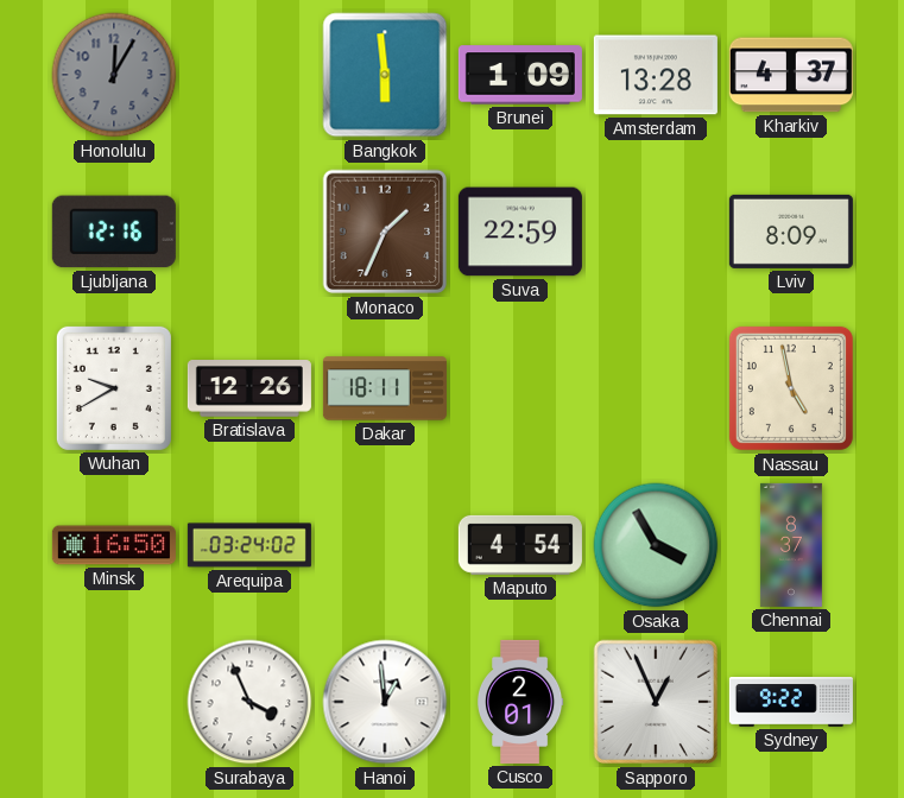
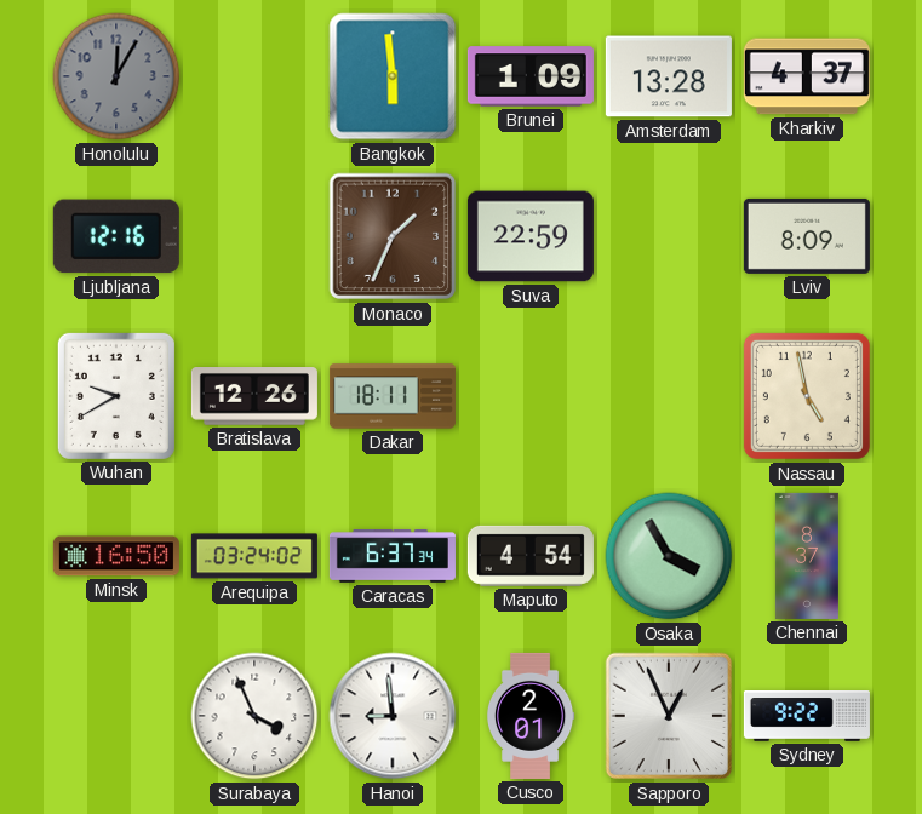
Caracas: none -> 6:37 (393, 556)
Hanoi: 12:59 -> 8:59 (393, 716)
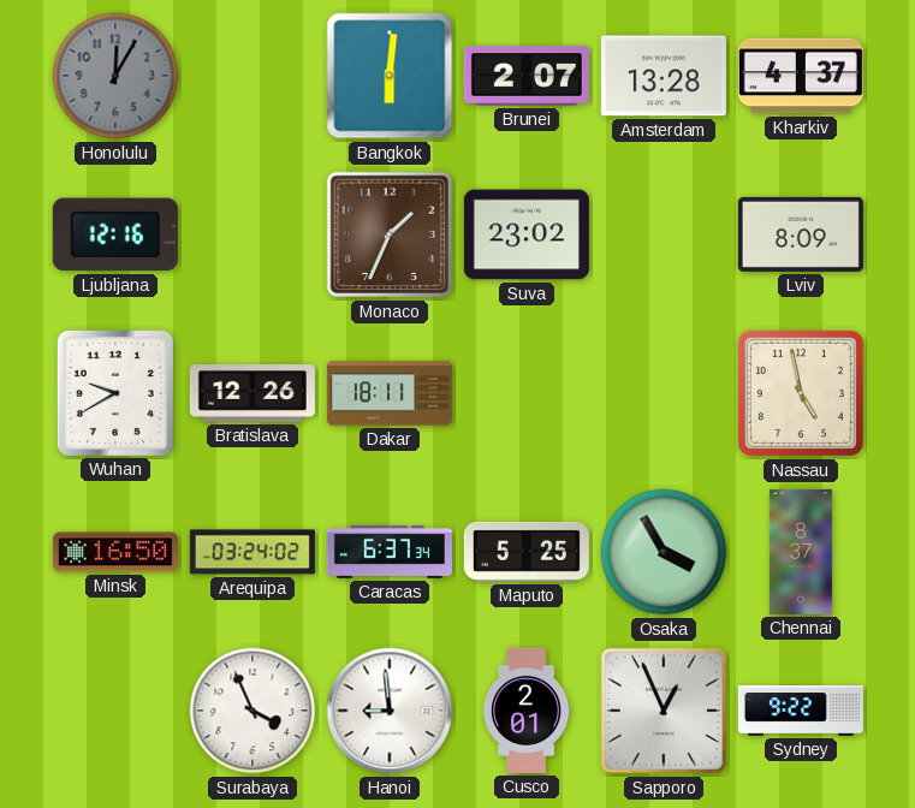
Bangkok: 5:59 -> 6:01 (390, 76)
Brunei: 1:09 -> 2:07 (527, 76)
Suva: 22:59 -> 23:02 (527, 234)
Maputo: 4:54 -> 5:25 (527, 552)
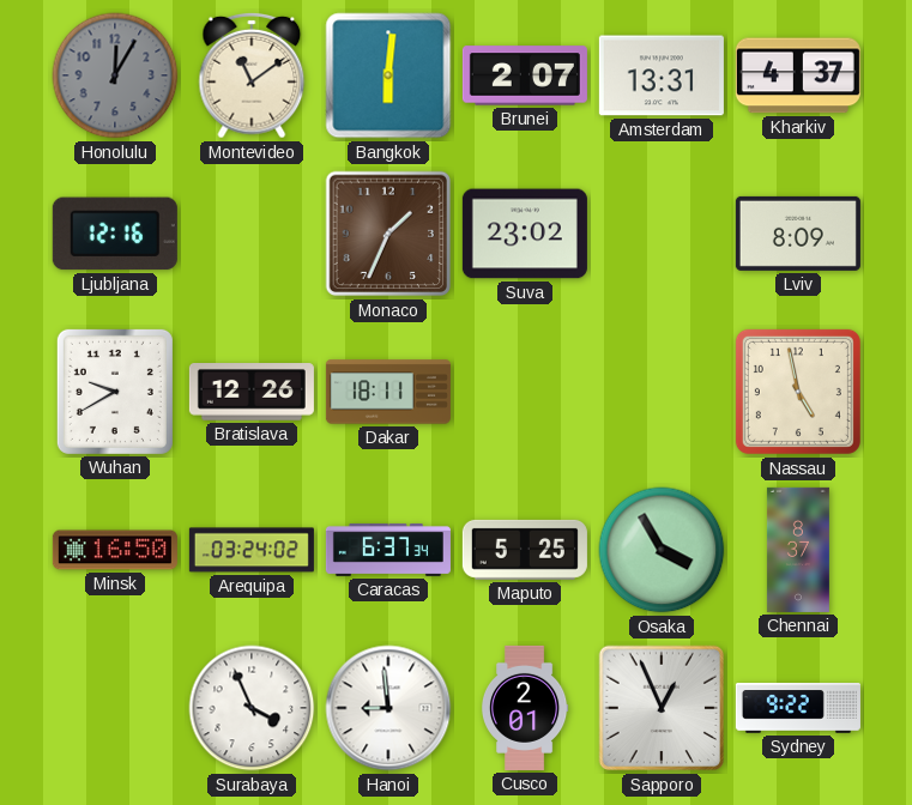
Montevideo: none -> 11:09 (252, 75)
Amsterdam: 13:28 -> 13:31 (662, 75)
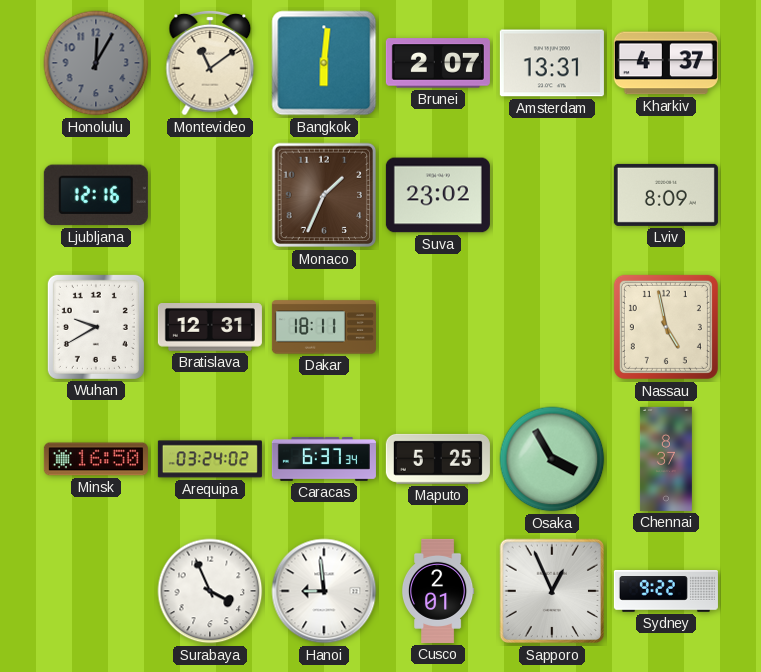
Bratislava: 12:26 -> 12:31 (210, 328)
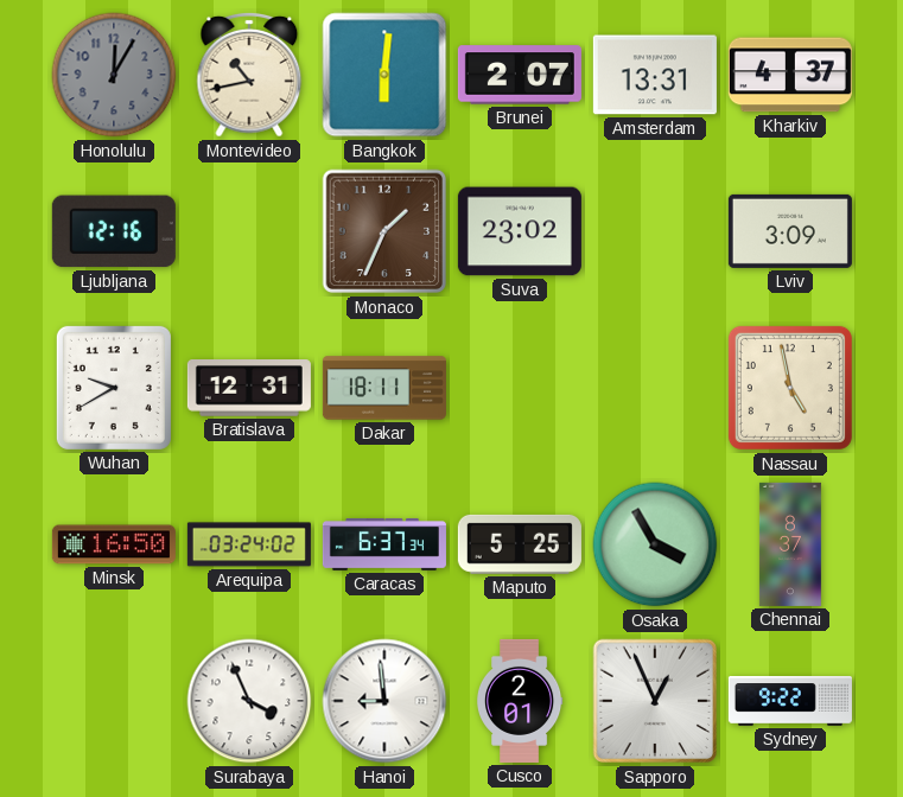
Montevideo: 11:09 -> 10:43 (249, 75)
Lviv: 8:09 -> 3:09 (790, 231)
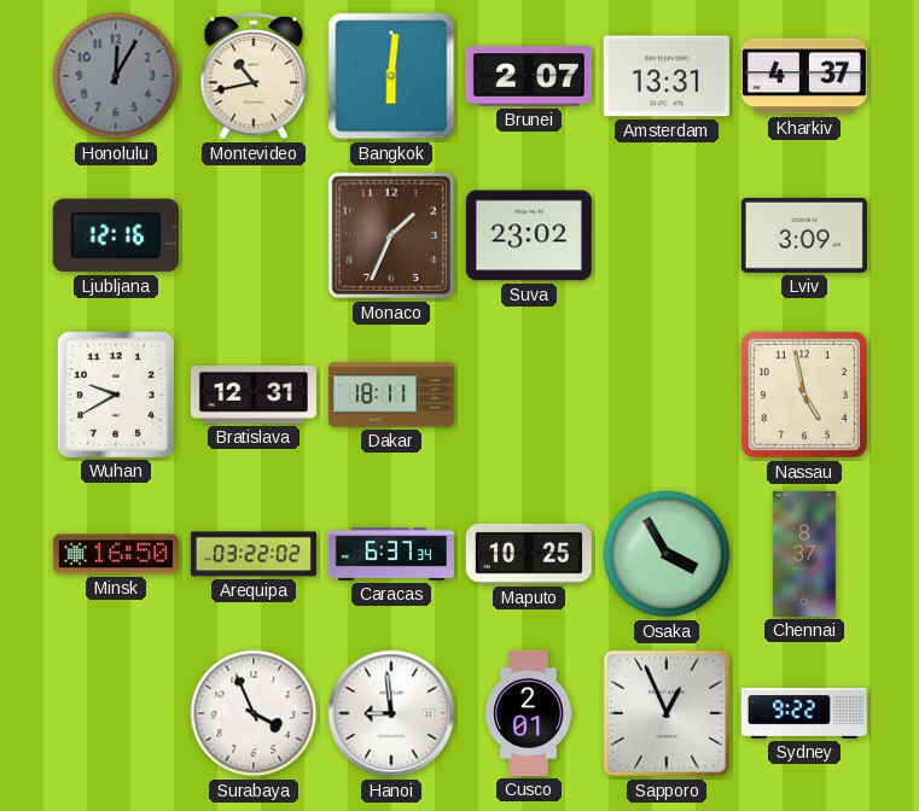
Arequipa: 03:24 -> 03:22 (254, 554)
Maputo: 5:25 -> 10:25 (529, 554)
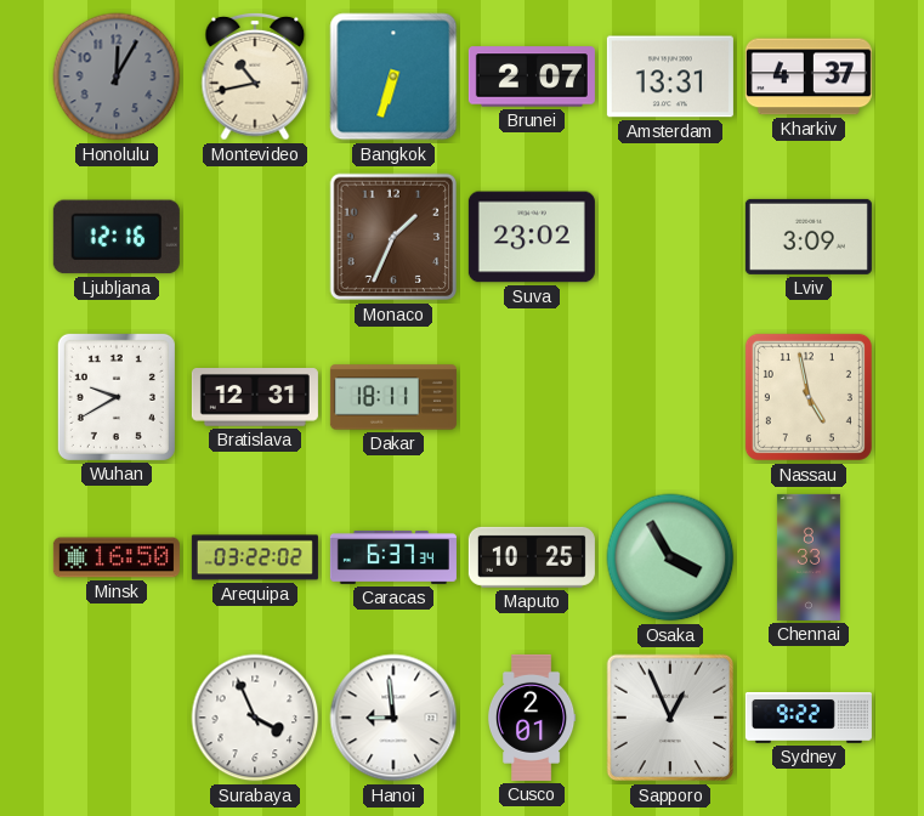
Bangkok: 6:01 -> 6:33 (393, 76)
Chennai: 8:37 -> 8:33 (809, 557)
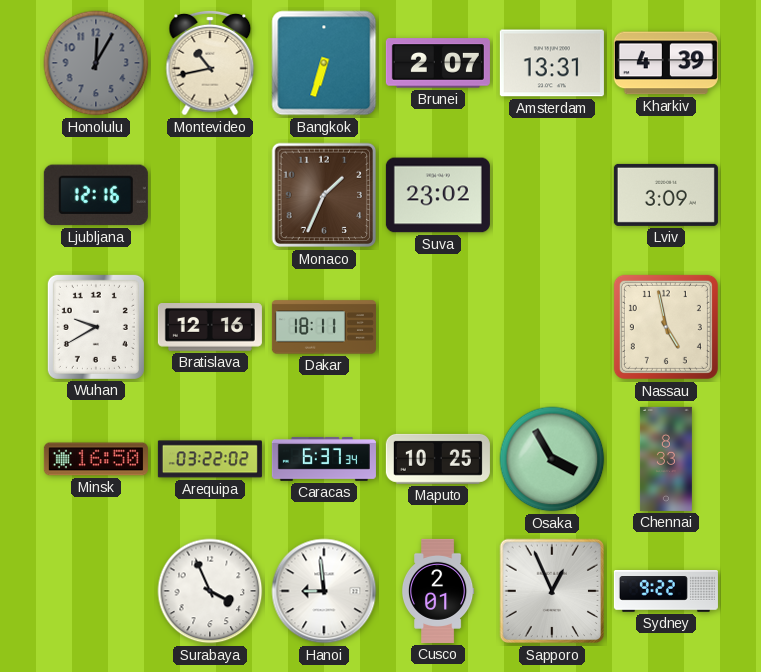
Kharkiv: 4:37 -> 4:39 (666, 63)
Bratislava: 12:31 -> 12:16 (210, 328)
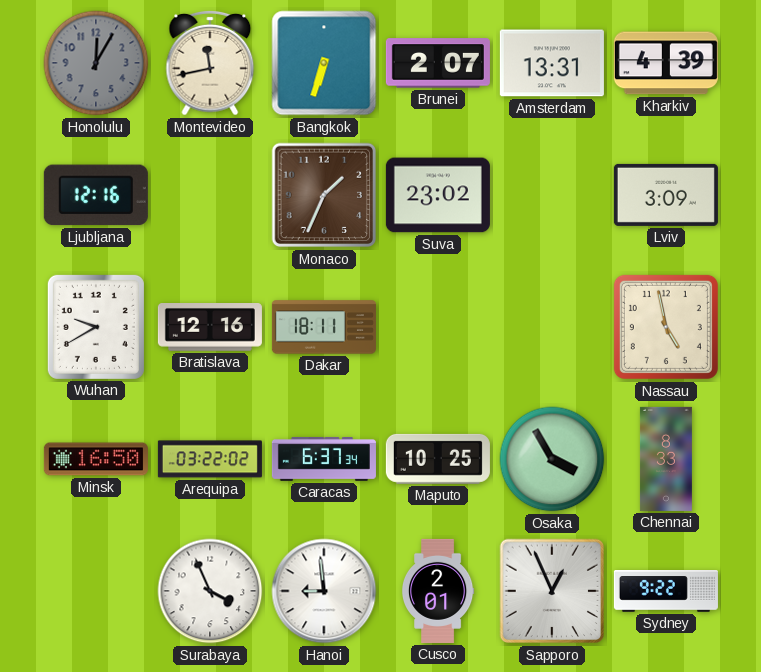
Montevideo: 10:43 -> 11:43 (210, 63)
